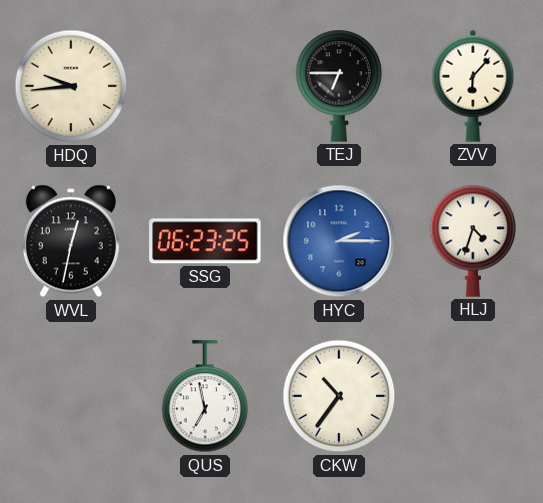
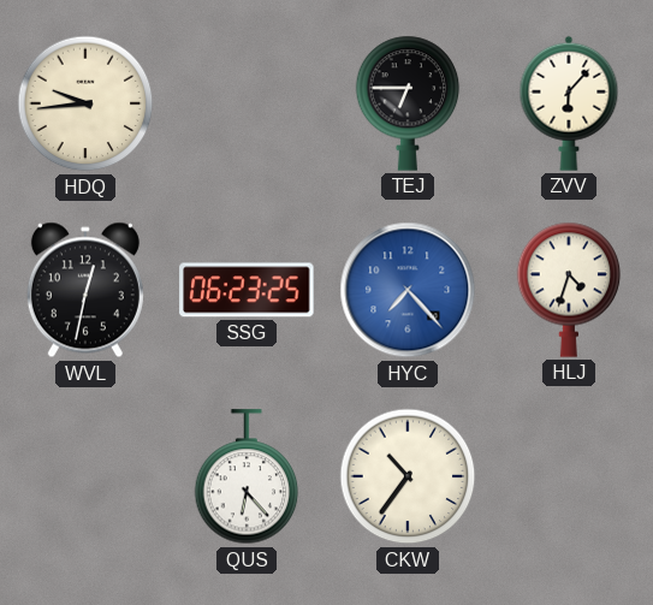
HYC: 2:15 -> 7:23 (408, 290)
QUS: 6:58 -> 6:23 (247, 478)
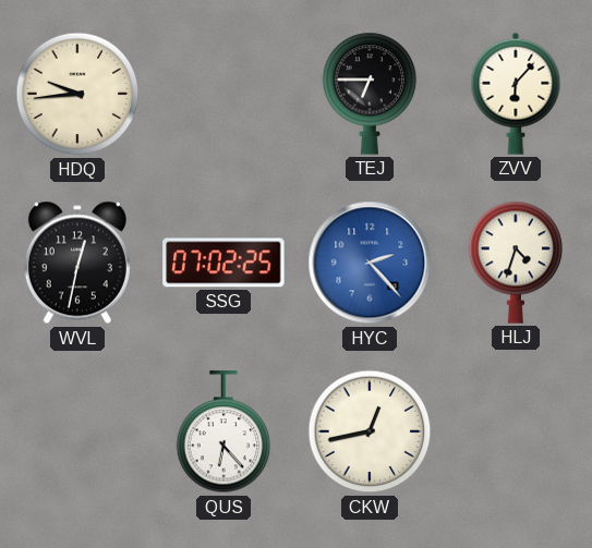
SSG: 06:23 -> 07:02 (223, 263)
HYC: 7:23 -> 2:23 (370, 263)
CKW: 10:36 -> 12:43 (370, 431)
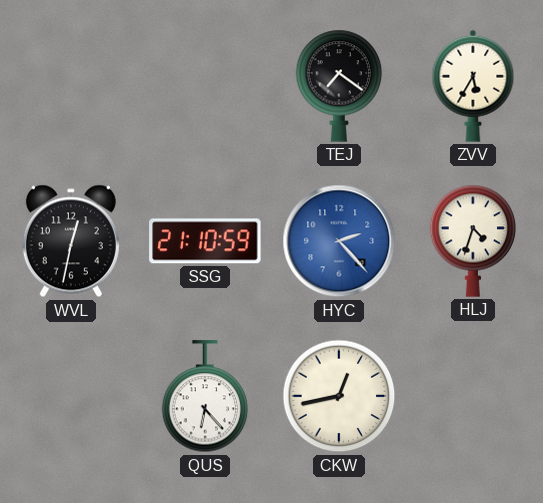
HDQ: 9:44 -> none (77, 94)
TEJ: 6:45 -> 7:21 (339, 86)
ZVV: 6:07 -> 5:35 (473, 86)
SSG: 07:02 -> 21:10 (205, 241)
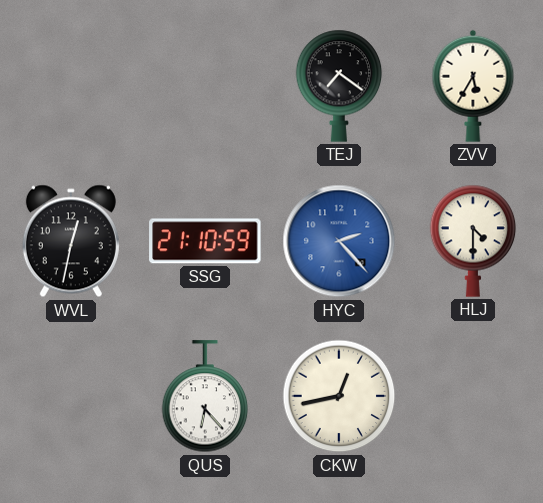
HLJ: 4:33 -> 4:30 (473, 241)
